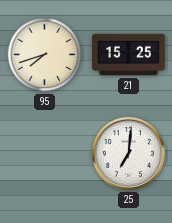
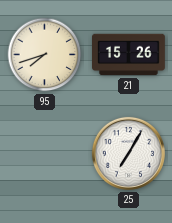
21: 15:25 -> 15:26 (129, 55)
25: 7:01 -> 7:05 (128, 153)
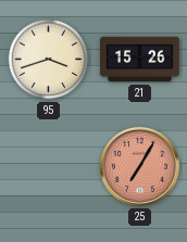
95: 7:42 -> 3:42 (49, 60)
25 dial: white -> salmon (139, 166)
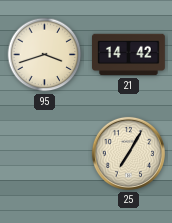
21: 15:26 -> 14:42 (129, 55)
25 dial: salmon -> cream (128, 153)
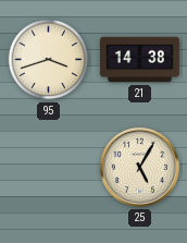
21: 14:42 -> 14:38 (140, 60)
25: 7:05 -> 5:05 (139, 167)
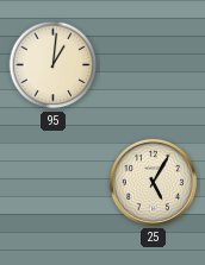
95: 3:42 -> 1:01 (54, 65)
21: 14:38 -> none (140, 60)
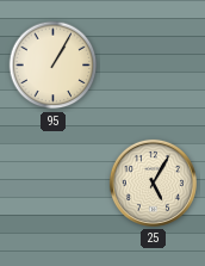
95: 1:01 -> 1:05 (54, 66)
